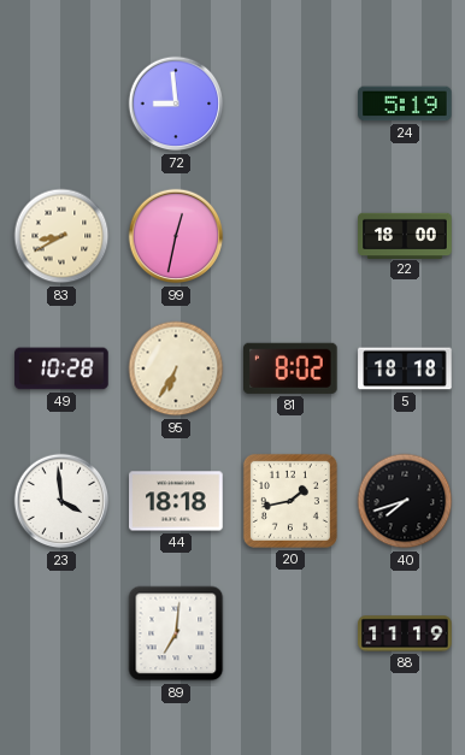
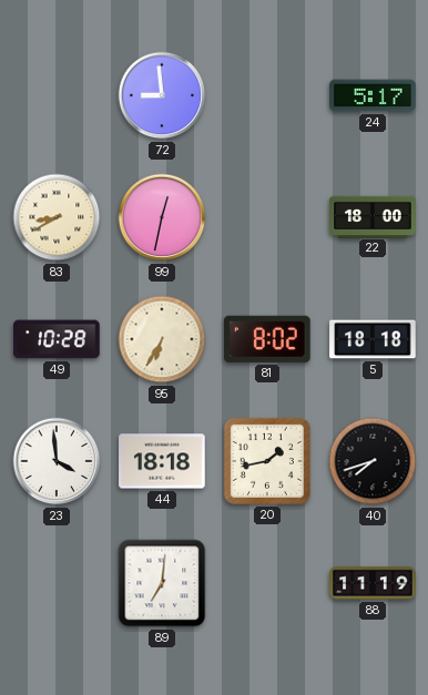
24: 5:19 -> 5:17 (373, 95)
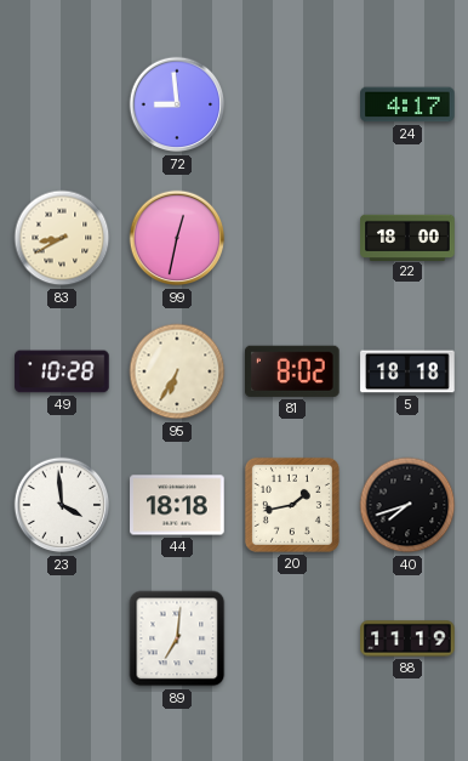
24: 5:17 -> 4:17 (407, 104)
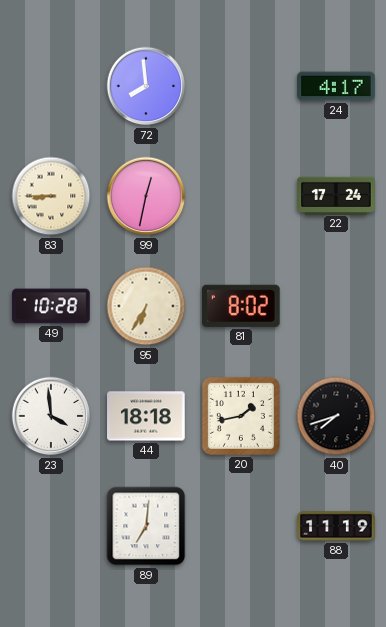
72: 8:59 -> 7:59 (146, 86)
83: 8:40 -> 8:45 (51, 196)
22: 18:00 -> 17:24 (336, 195)
5: 18:18 -> none (407, 371)
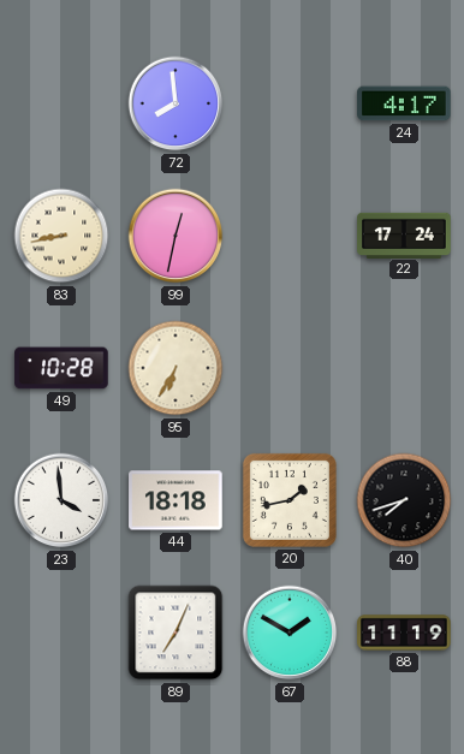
83: 8:45 -> 8:43 (61, 236)
81: 8:02 -> none (242, 306)
89: 7:01 -> 7:04 (176, 633)
67: none -> 1:50 (290, 633)
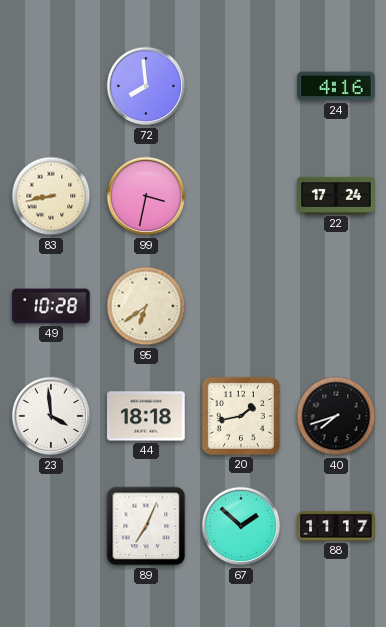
24: 4:17 -> 4:16 (336, 86)
99: 12:32 -> 3:32 (146, 196)
95: 6:35 -> 6:39 (146, 306)
67: 1:50 -> 1:52 (241, 526)
88: 11:19 -> 11:17 (336, 526)
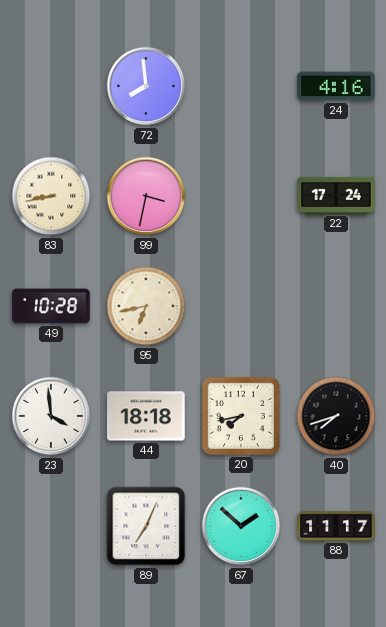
95: 6:39 -> 6:43 (146, 306)
20: 1:43 -> 7:43 (241, 416)
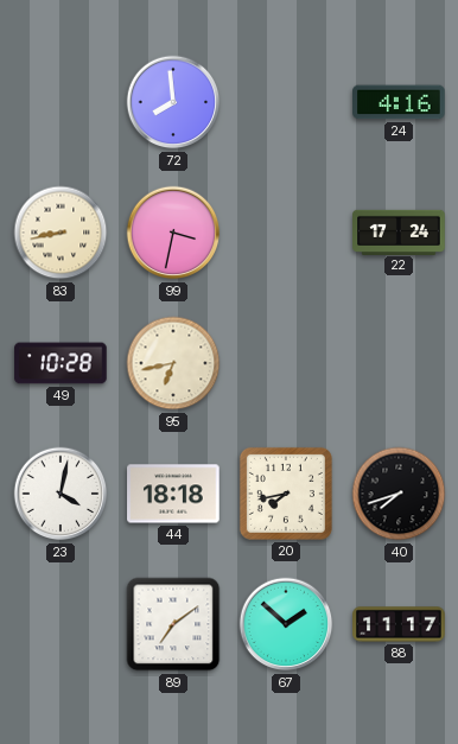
23: 3:59 -> 4:02 (61, 494)
89: 7:04 -> 7:09 (173, 624)
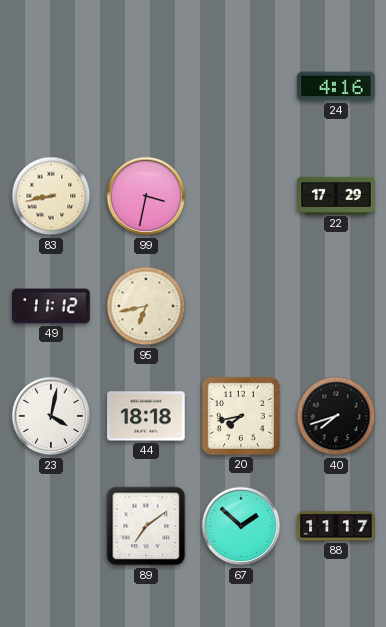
72: 7:59 -> none (173, 102)
22: 17:24 -> 17:29 (336, 195)
49: 10:28 -> 11:12 (51, 306)
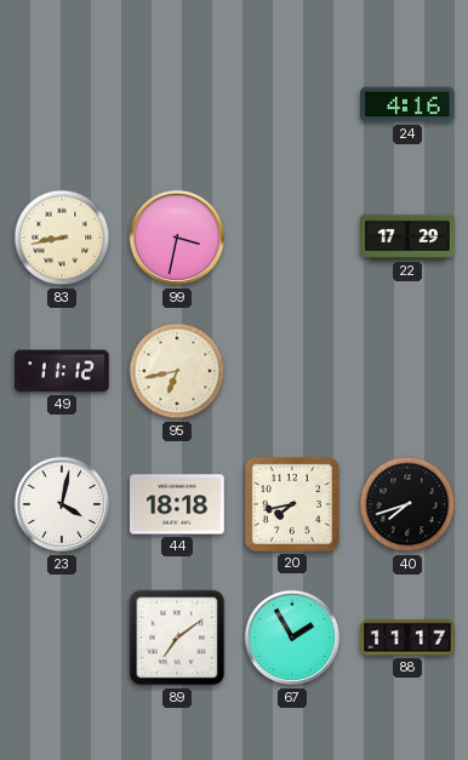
67: 1:52 -> 1:55 (292, 638)
